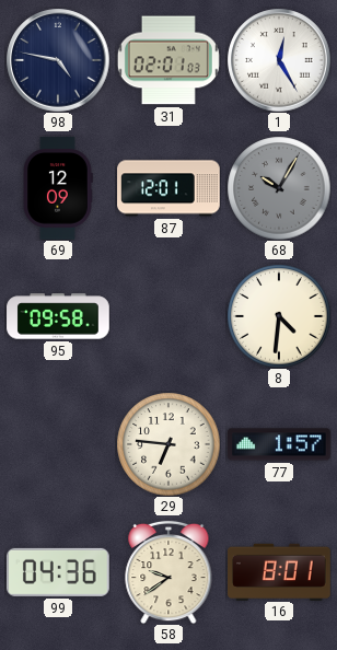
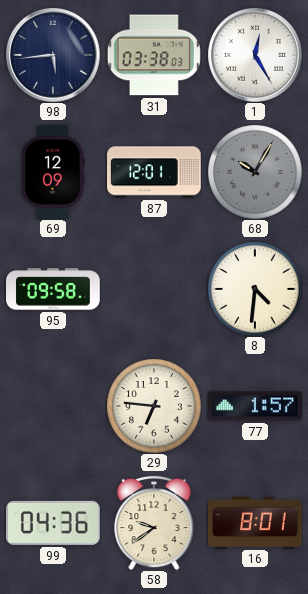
98: 4:47 -> 5:44 (53, 55)
31: 02:01 -> 03:38 (154, 55)
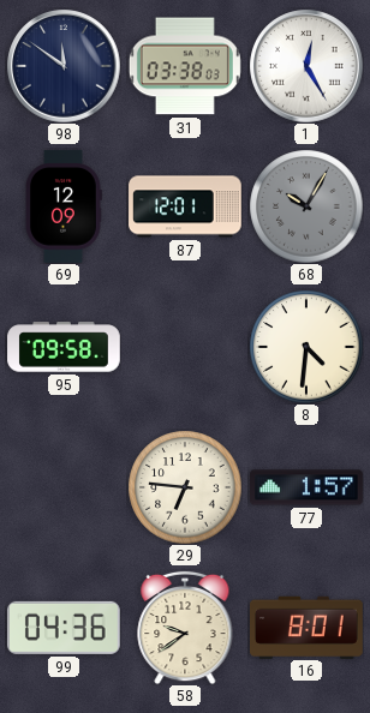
98: 5:44 -> 11:51 (64, 66)
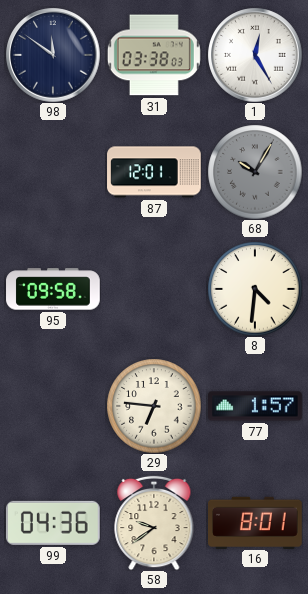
69: 12:09 -> none (64, 206)
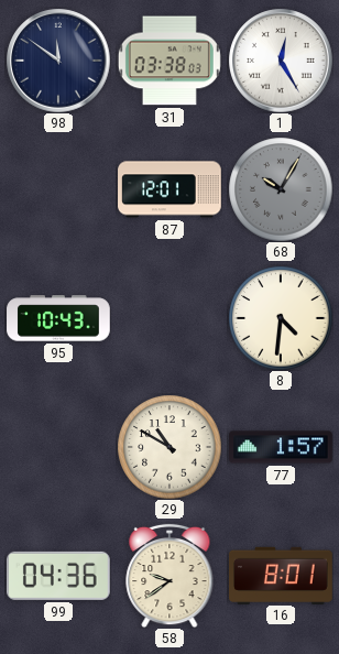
95: 09:58 -> 10:43 (58, 318)
29: 6:46 -> 10:50 (169, 447)
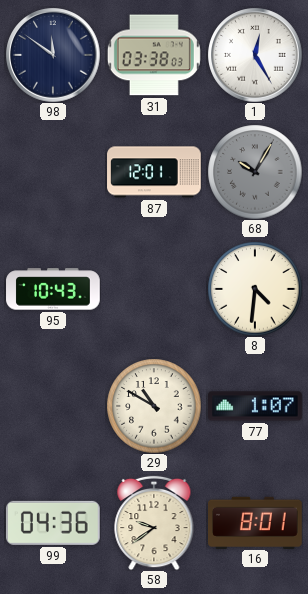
77: 1:57 -> 1:07 (255, 406)
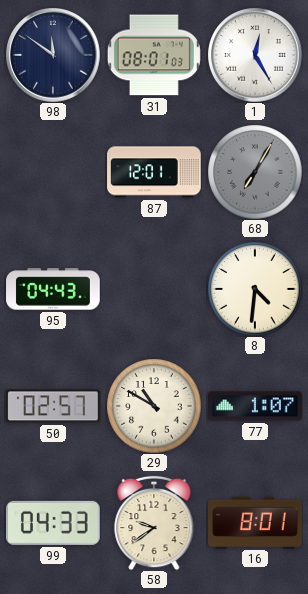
31: 03:38 -> 08:01 (154, 55)
68: 10:05 -> 7:05 (255, 172)
95: 10:43 -> 04:43 (53, 289)
50: none -> 02:57 (54, 406)
99: 04:36 -> 04:33 (53, 523)
